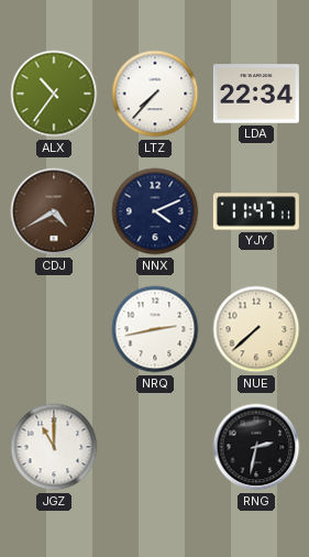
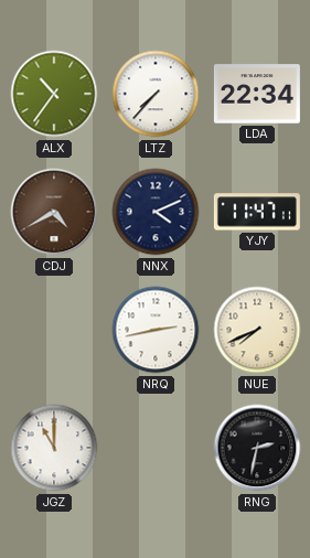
NUE: 7:38 -> 7:41 (257, 330)
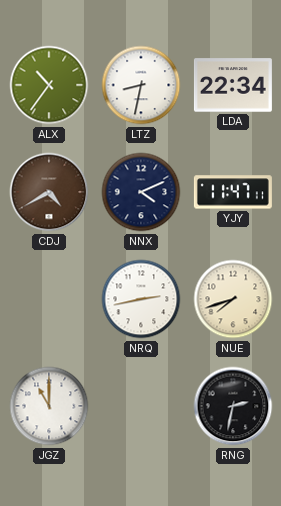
LTZ: 7:37 -> 8:32 (141, 85)
NUE: 7:41 -> 7:42 (233, 299)
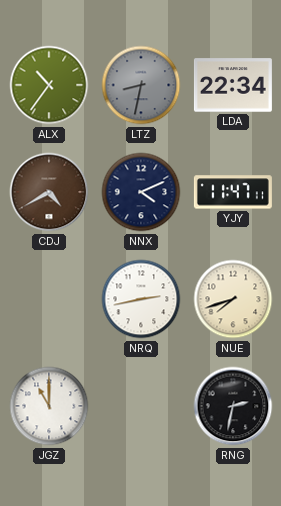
LTZ dial: white -> grey (141, 85)
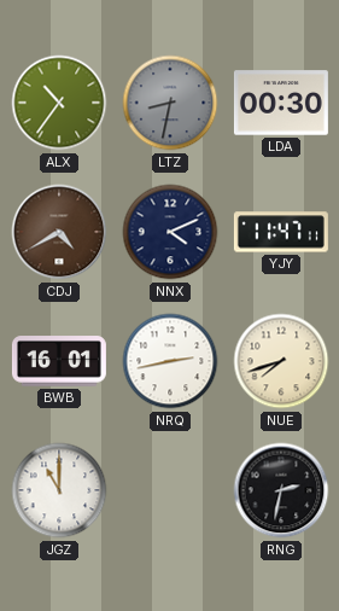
LDA: 22:34 -> 00:30 (281, 103)
BWB: none -> 16:01 (59, 361)
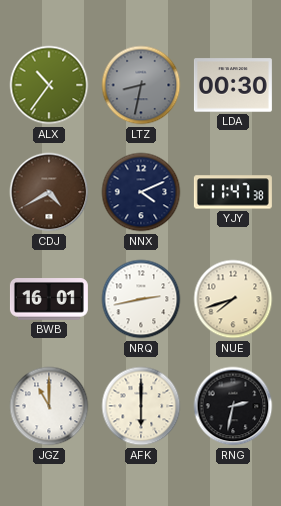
YJY: 11:47:11 -> 11:47:38 (233, 192)
AFK: none -> 6:00 (141, 406)
